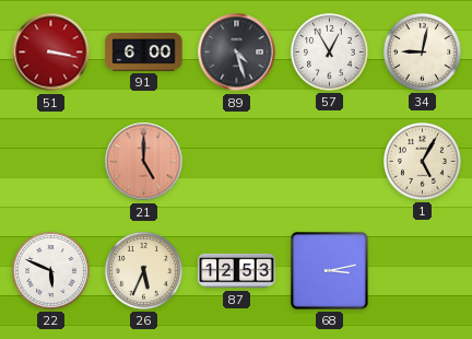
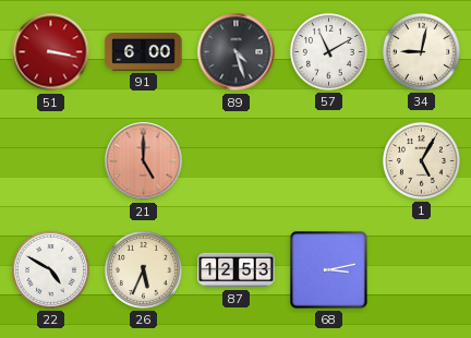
57: 12:55 -> 11:10 (328, 51)
22: 5:49 -> 4:50 (50, 269)
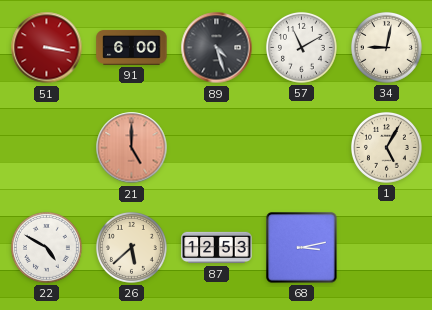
26: 5:34 -> 5:38 (131, 247)
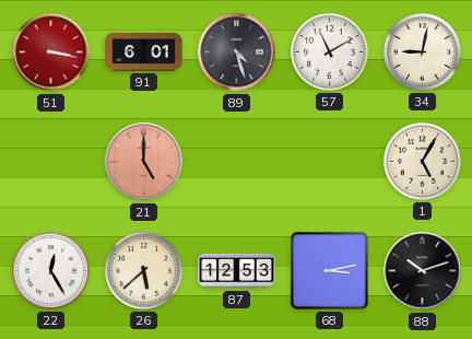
91: 6:00 -> 6:01 (144, 51)
22: 4:50 -> 12:25 (50, 270)
88: none -> 10:12 (423, 271)
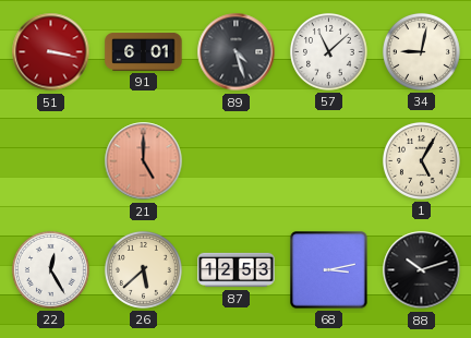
57: 11:10 -> 11:08 (328, 51)
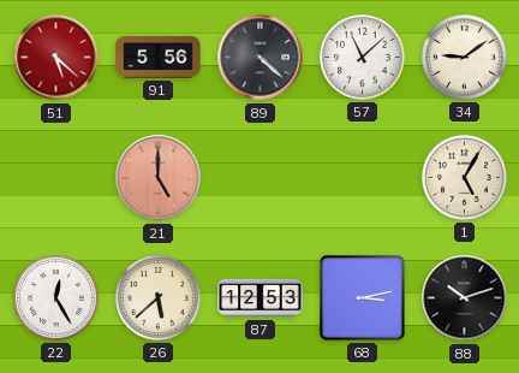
51: 3:17 -> 5:22 (56, 58)
91: 6:01 -> 5:56 (159, 57)
89: 4:27 -> 4:22 (261, 58)
34: 9:02 -> 9:09 (464, 57)
